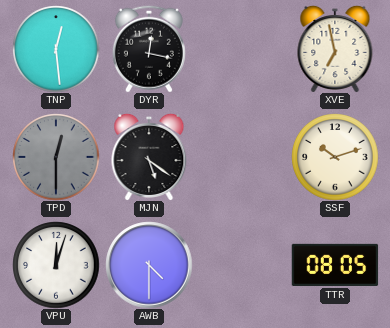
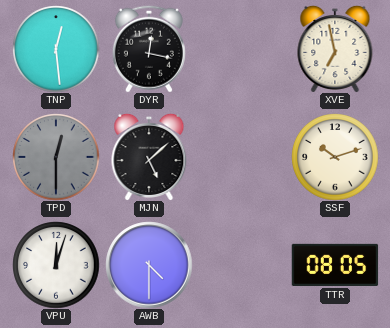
MJN: 5:21 -> 5:08 (149, 157)
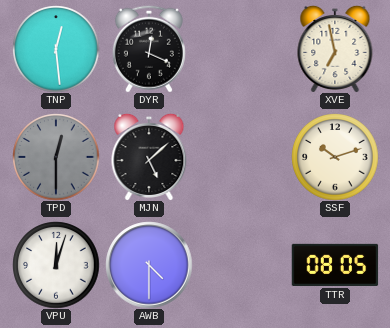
DYR: 12:17 -> 12:19 (149, 49)
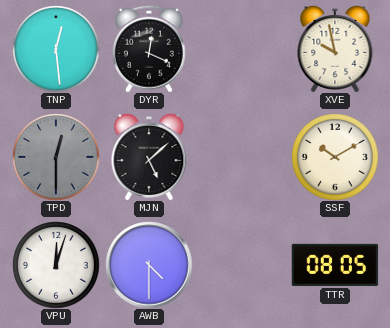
XVE: 6:58 -> 9:58 (335, 49)
SSF: 10:12 -> 10:10 (335, 157)
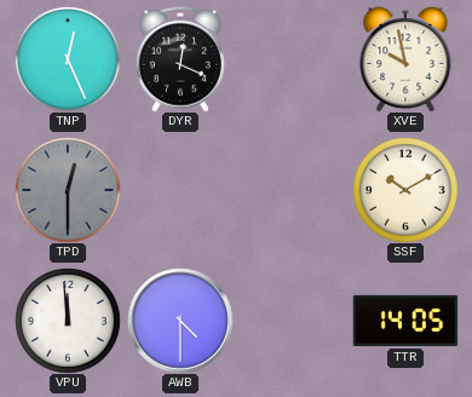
TNP: 12:29 -> 12:26 (68, 59)
MJN: 5:08 -> none (149, 157)
VPU: 12:03 -> 11:59 (68, 321)
TTR: 08:05 -> 14:05 (405, 321)
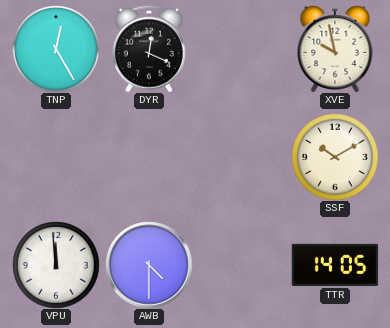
TNP: 12:26 -> 12:25 (56, 49)
TPD: 12:30 -> none (68, 190)
